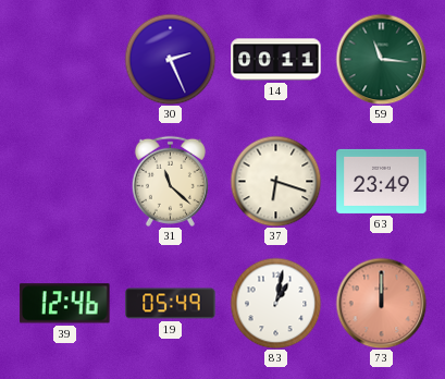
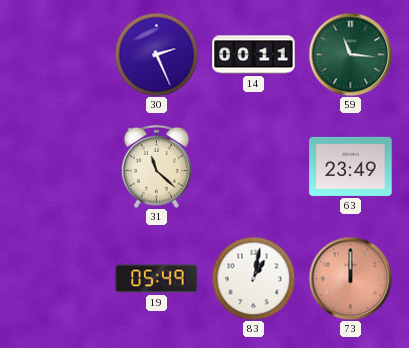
37: 6:18 -> none (275, 181)
39: 12:46 -> none (65, 304)
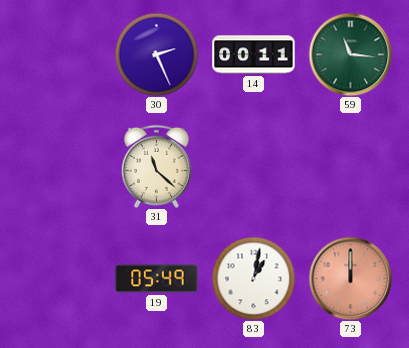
63: 23:49 -> none (351, 166)
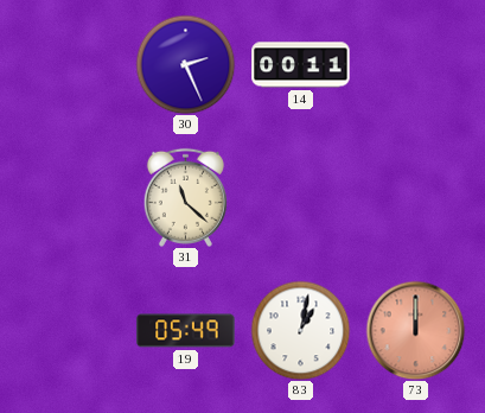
59: 11:16 -> none (350, 54)
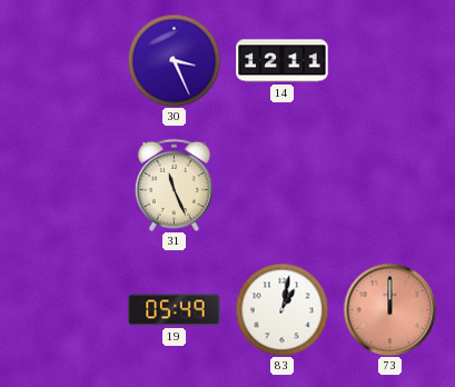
30: 2:26 -> 3:26 (174, 60)
14: 00:11 -> 12:11 (283, 61)
31: 11:22 -> 11:26 (174, 185)
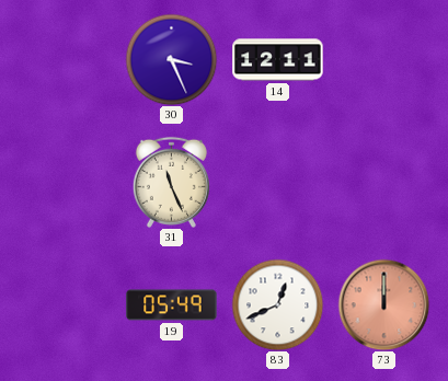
83: 1:02 -> 12:41 (277, 304)
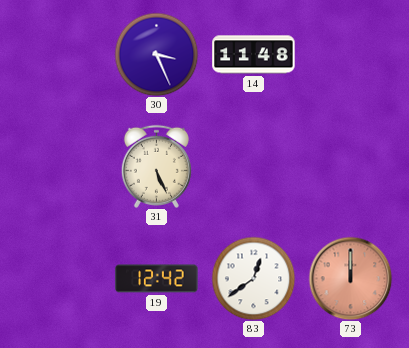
14: 12:11 -> 11:48 (254, 55)
31: 11:26 -> 5:26 (156, 166)
19: 05:49 -> 12:42 (157, 279)
83: 12:41 -> 12:39 (253, 278)
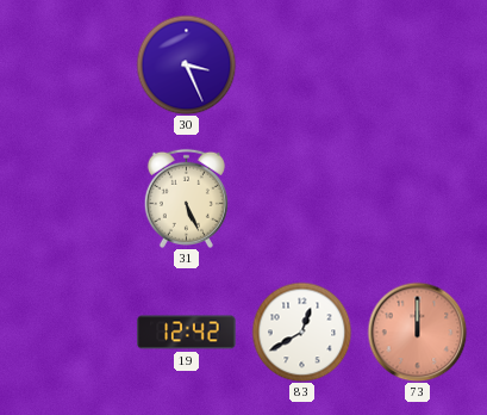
14: 11:48 -> none (254, 55)
83: 12:39 -> 12:40 (301, 332)
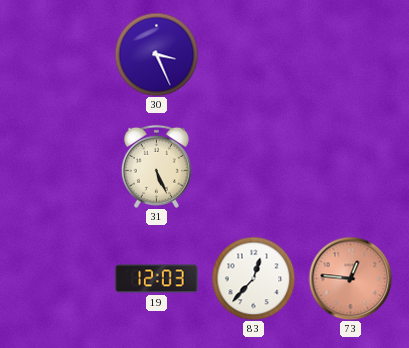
19: 12:42 -> 12:03 (157, 279)
83: 12:40 -> 12:37 (253, 278)
73: 12:00 -> 12:46 (350, 278)
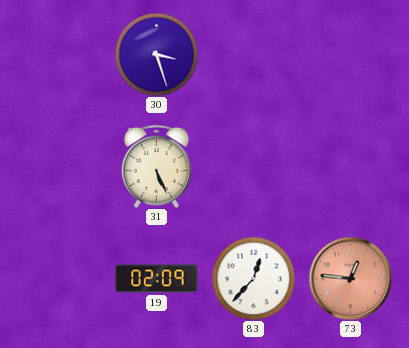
30: 3:26 -> 3:27 (156, 54)
19: 12:03 -> 02:09 (157, 279)
